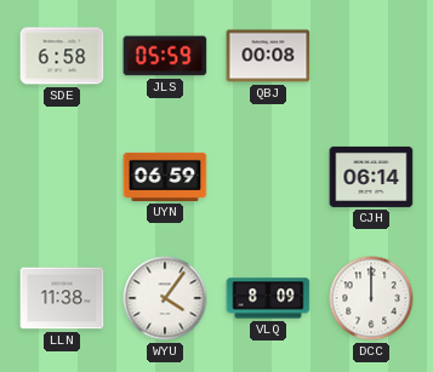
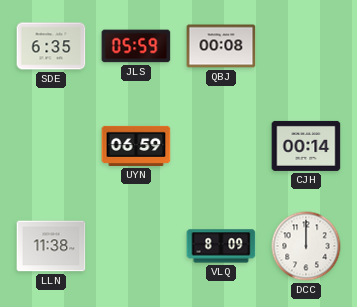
SDE: 6:58 -> 6:35 (51, 46)
CJH: 06:14 -> 00:14 (306, 146)
WYU: 4:06 -> none (165, 298)
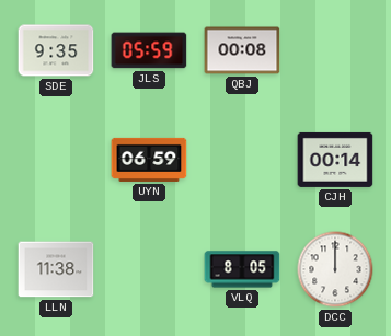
SDE: 6:35 -> 9:35 (56, 50)
VLQ: 8:09 -> 8:05 (242, 269)
